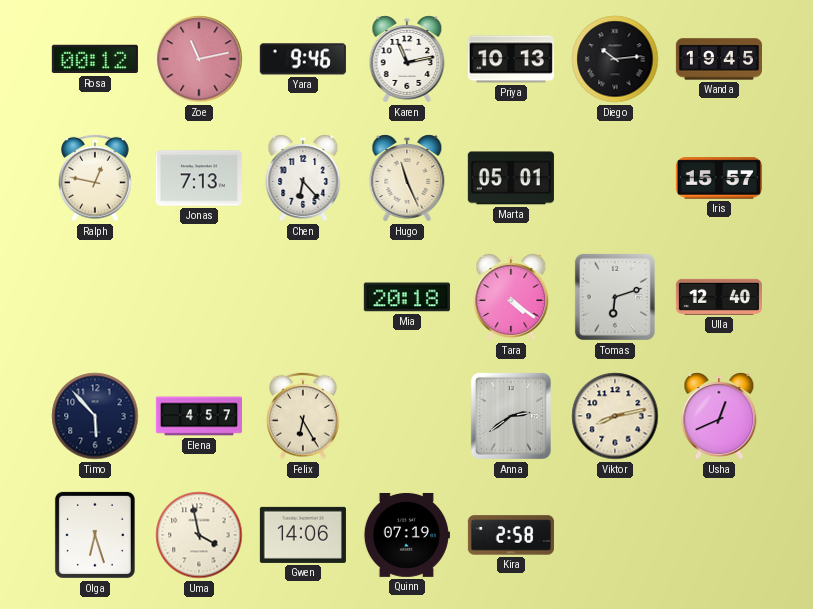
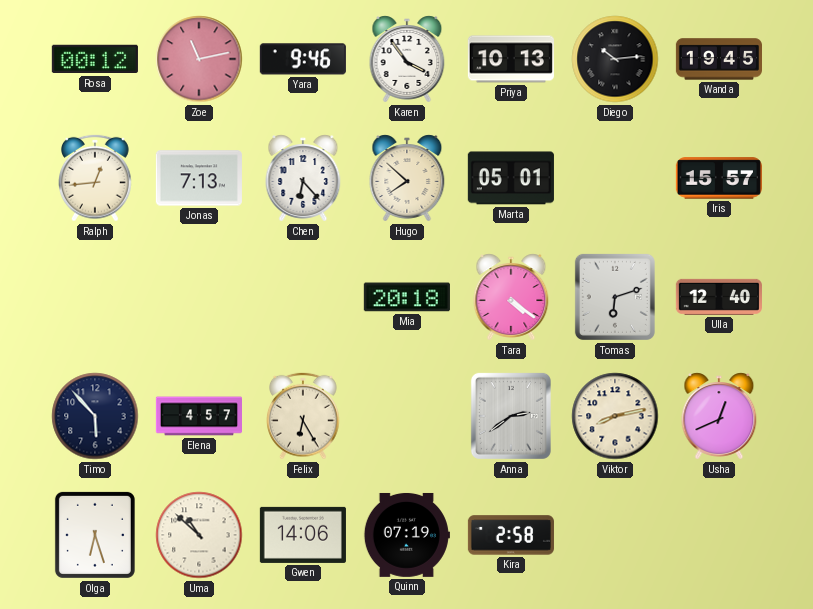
Karen: 11:13 -> 3:54 (407, 59)
Ralph: 12:47 -> 12:44 (96, 178)
Hugo: 11:26 -> 7:52 (407, 178)
Uma: 3:58 -> 10:52 (199, 535)
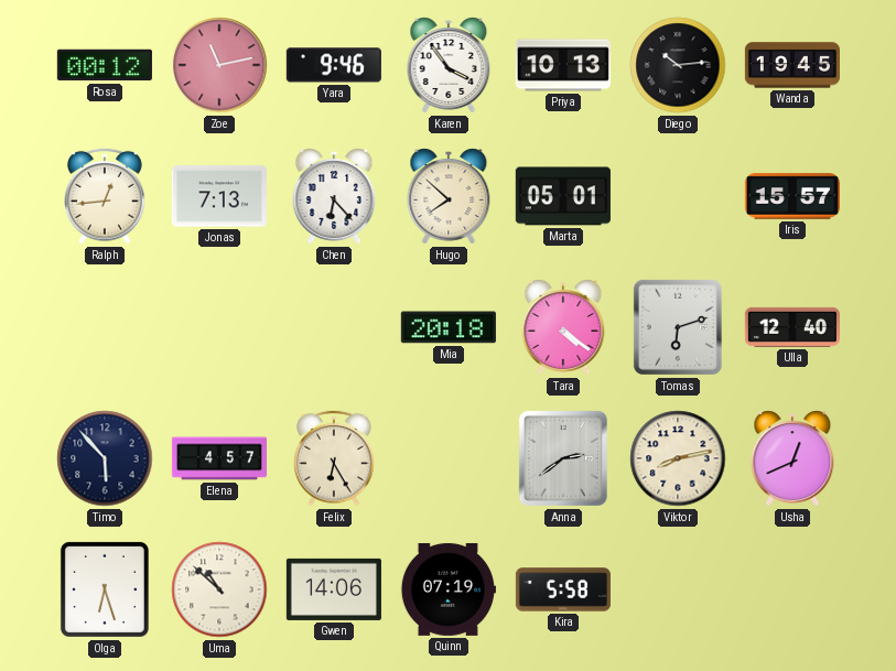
Kira: 2:58 -> 5:58 (563, 589)
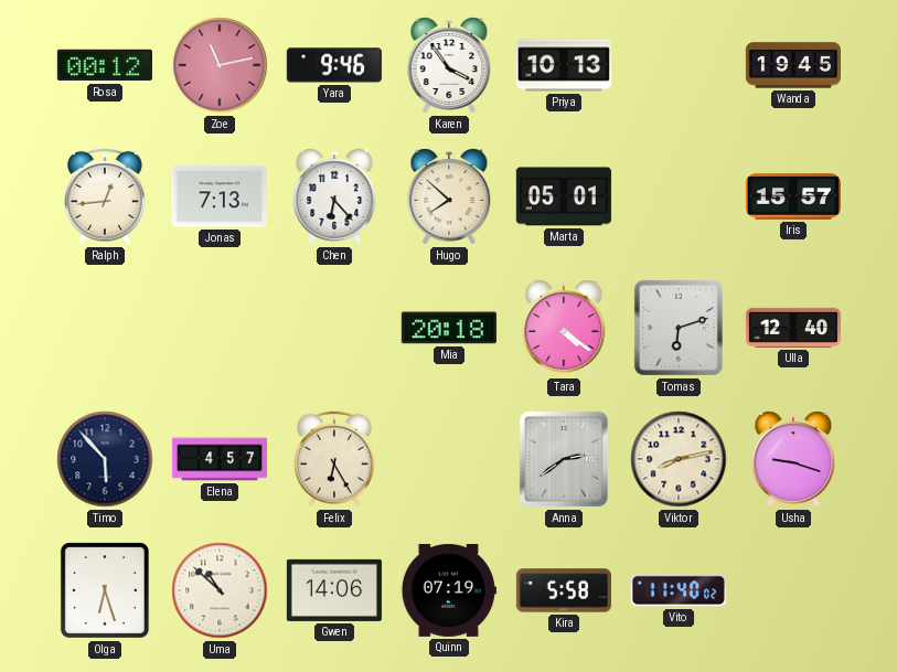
Diego: 10:14 -> none (678, 65)
Usha: 12:41 -> 9:18 (793, 459)
Vito: none -> 11:40 (679, 590)
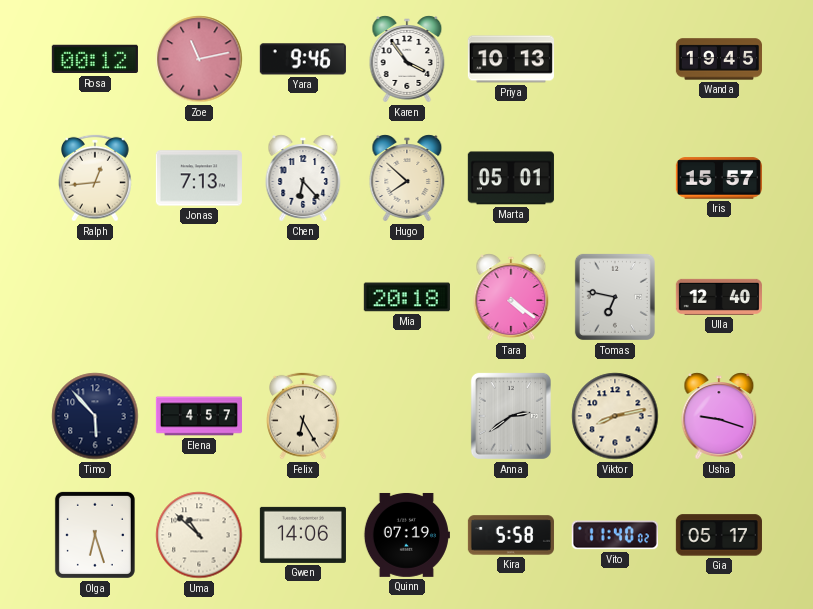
Tomas: 6:12 -> 6:47 (615, 297)
Gia: none -> 05:17 (719, 535)
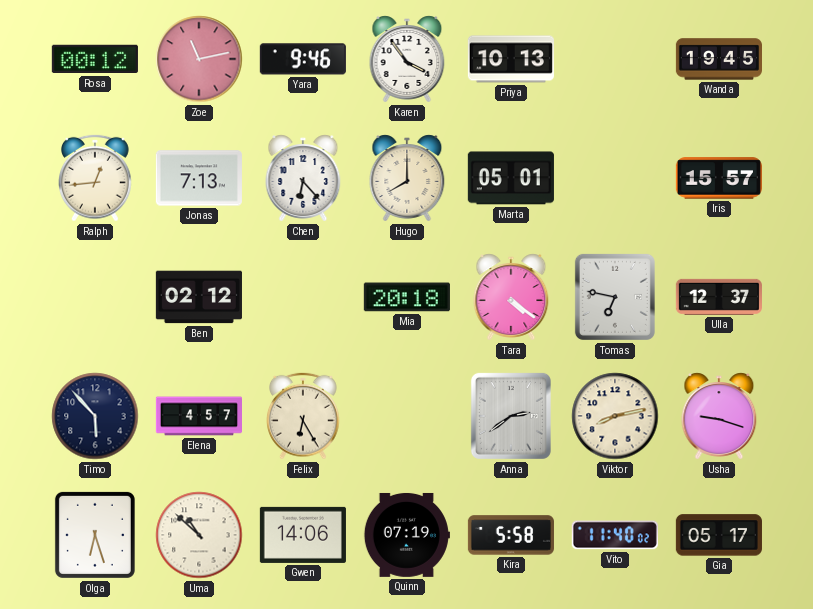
Hugo: 7:52 -> 8:00 (407, 178)
Ben: none -> 02:12 (199, 297)
Ulla: 12:40 -> 12:37 (719, 297)
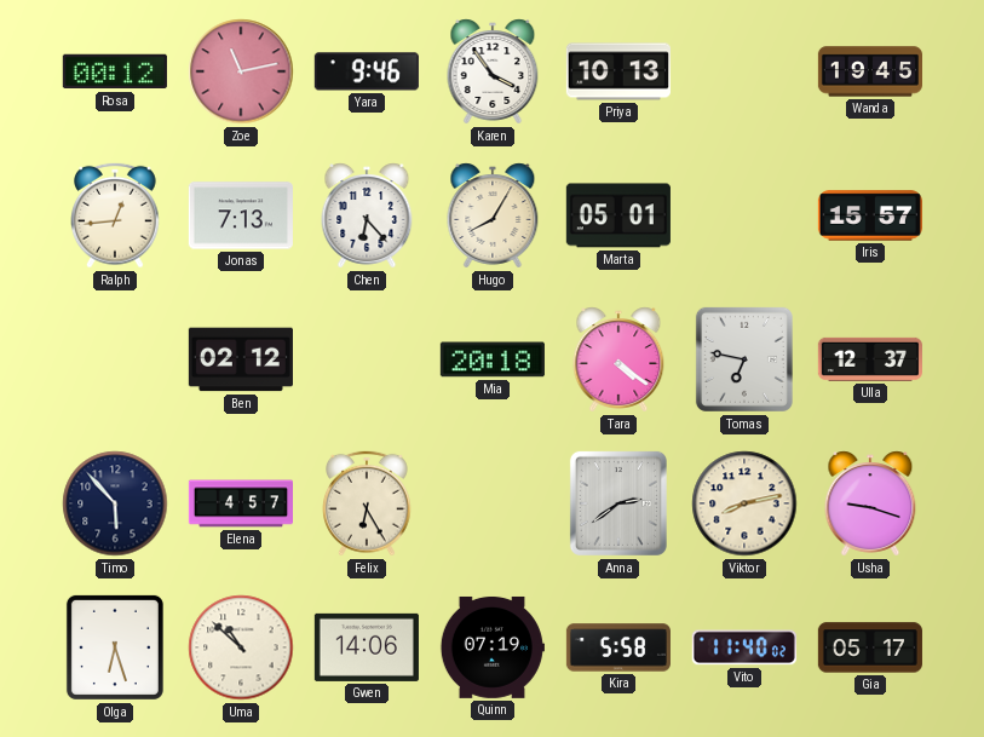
Hugo: 8:00 -> 8:05 (493, 215)
